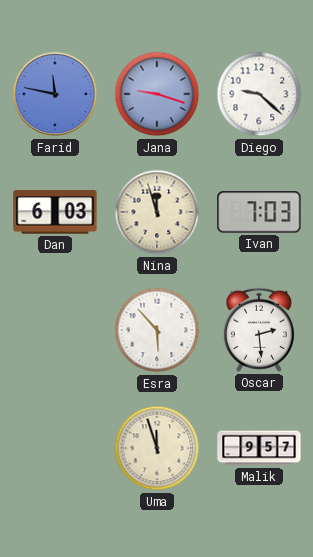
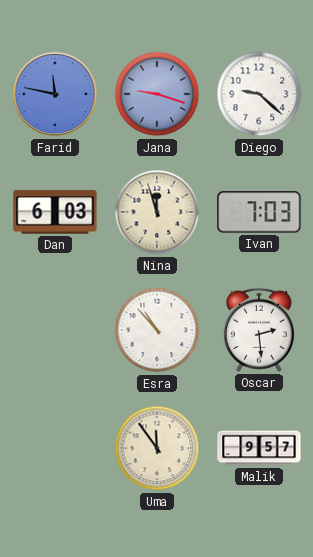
Esra: 5:53 -> 10:53 (157, 330)
Uma: 11:57 -> 11:54 (157, 448)
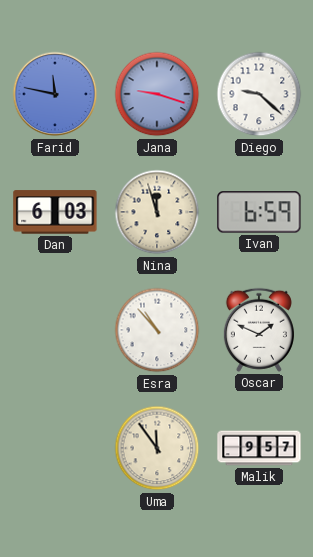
Ivan: 7:03 -> 6:59 (259, 212)
Oscar: 2:29 -> 1:49 (259, 330)
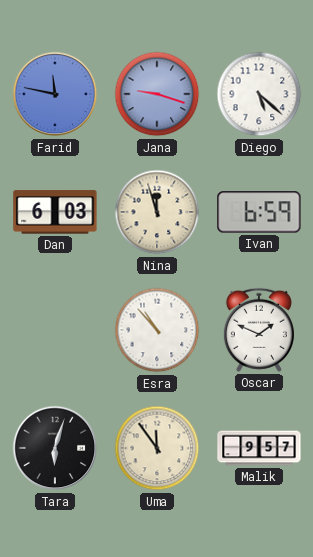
Diego: 9:22 -> 5:22 (259, 94)
Tara: none -> 6:03 (55, 448)
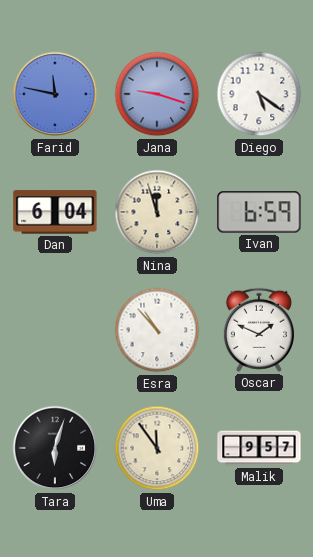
Diego: 5:22 -> 5:21 (259, 94)
Dan: 6:03 -> 6:04 (55, 212)
